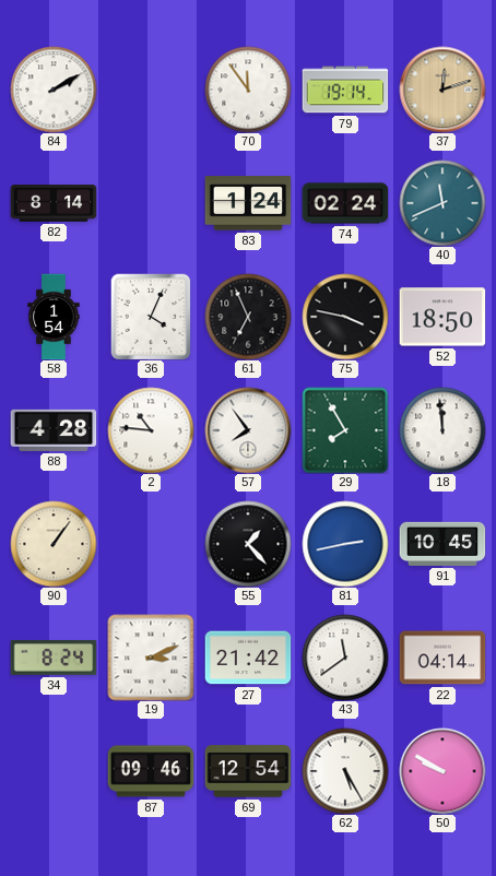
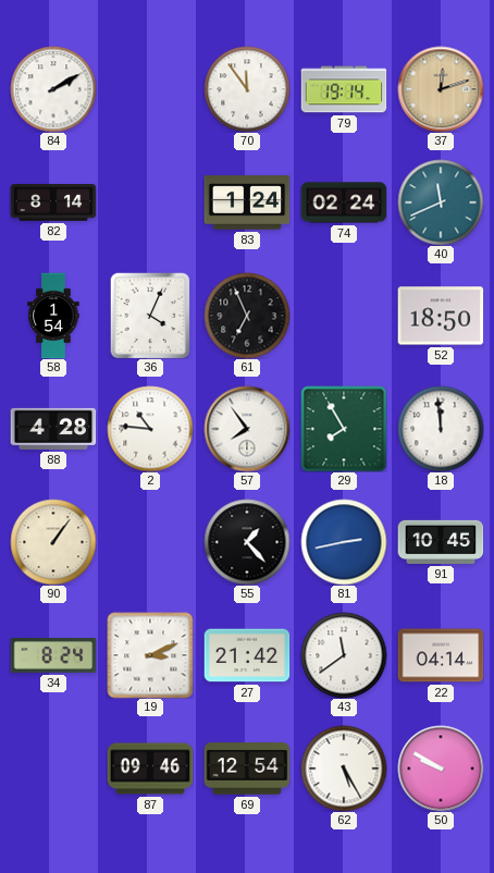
75: 3:47 -> none (345, 317)
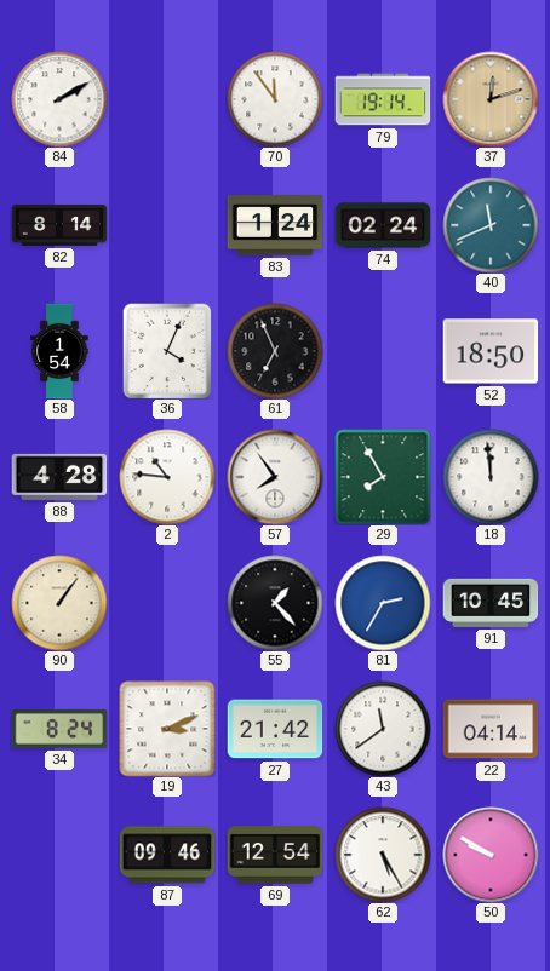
81: 2:43 -> 2:35 (383, 603)
